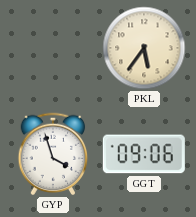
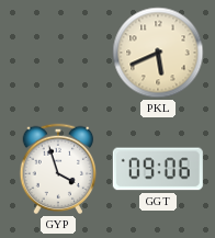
PKL: 5:36 -> 5:41 (158, 53)
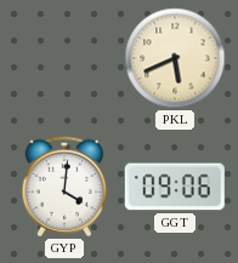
GYP: 3:57 -> 4:01 (64, 187)
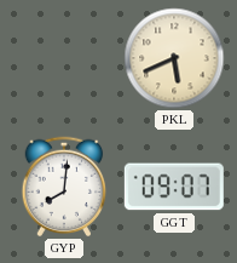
GYP: 4:01 -> 8:01 (64, 187)
GGT: 09:06 -> 09:07 (174, 187)
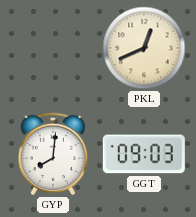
PKL: 5:41 -> 12:41 (144, 48)
GGT: 09:07 -> 09:03 (144, 154)
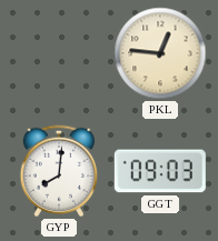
PKL: 12:41 -> 12:46 (160, 53)
